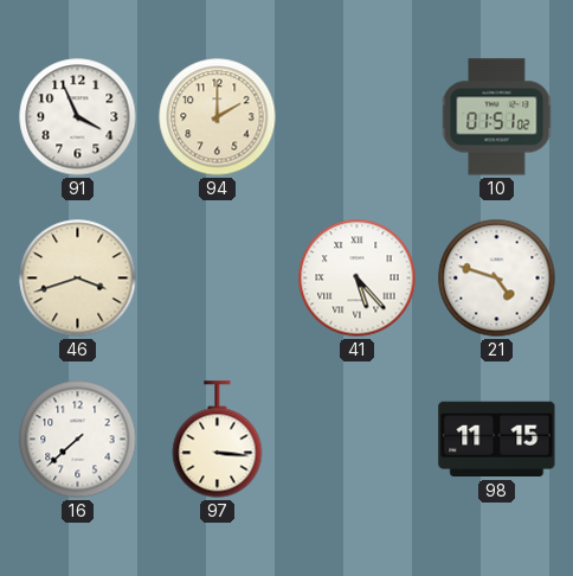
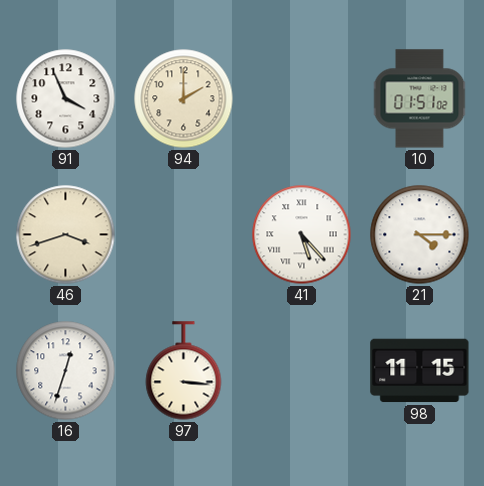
21: 4:48 -> 4:15 (420, 235)
16: 7:38 -> 12:33 (66, 371)
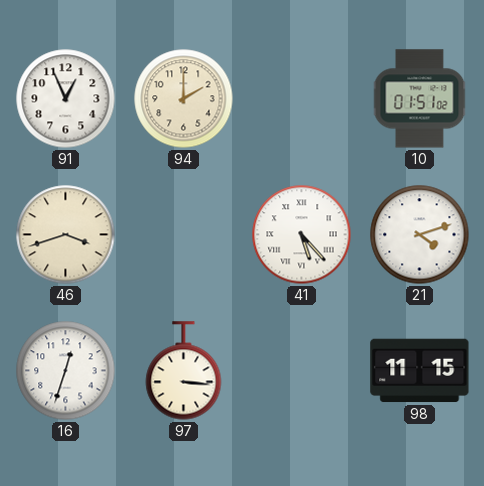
91: 3:56 -> 12:56 (66, 99)
21: 4:15 -> 4:12 (420, 235)
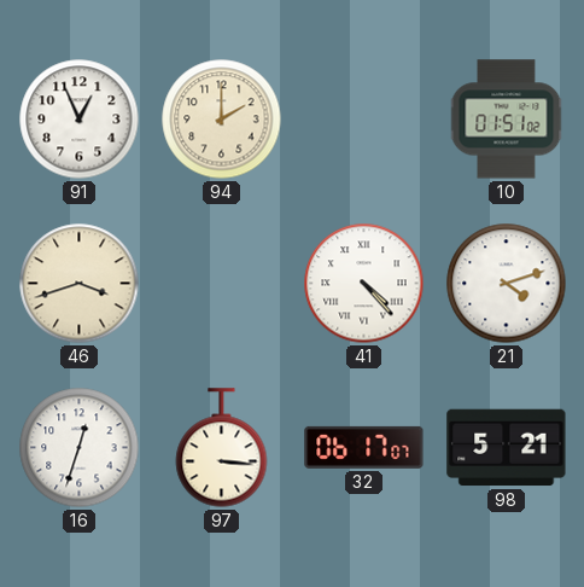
41: 5:23 -> 4:23 (364, 284)
32: none -> 06:17 (364, 447)
98: 11:15 -> 5:21 (507, 448)
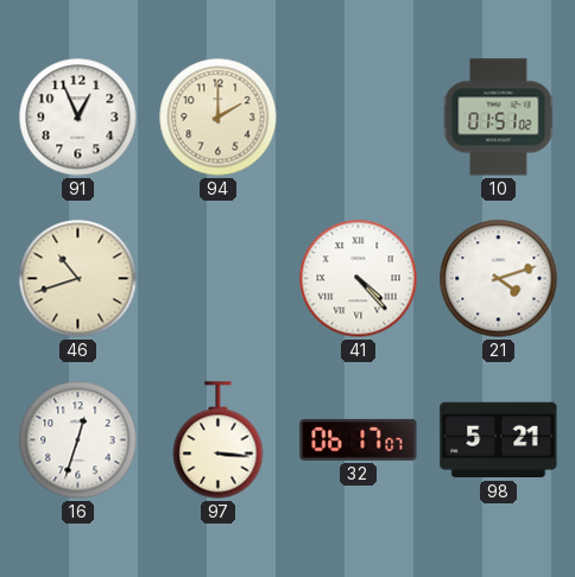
46: 3:42 -> 10:42 (78, 279)
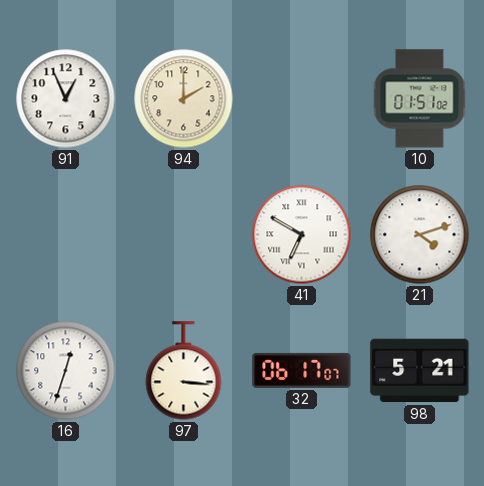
46: 10:42 -> none (78, 279)
41: 4:23 -> 6:50 (302, 235)
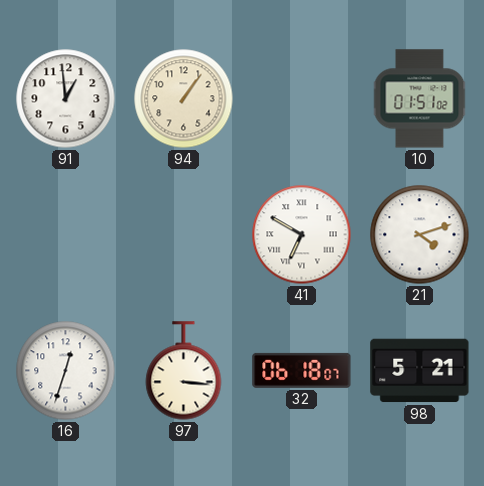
91: 12:56 -> 12:59 (66, 99)
94: 2:00 -> 1:06 (184, 99)
32: 06:17 -> 06:18 (302, 370)
